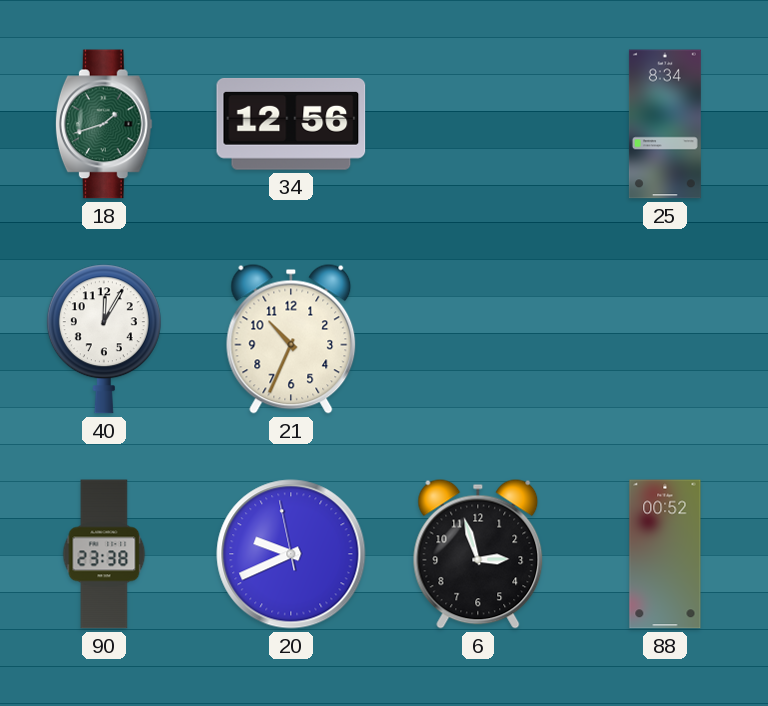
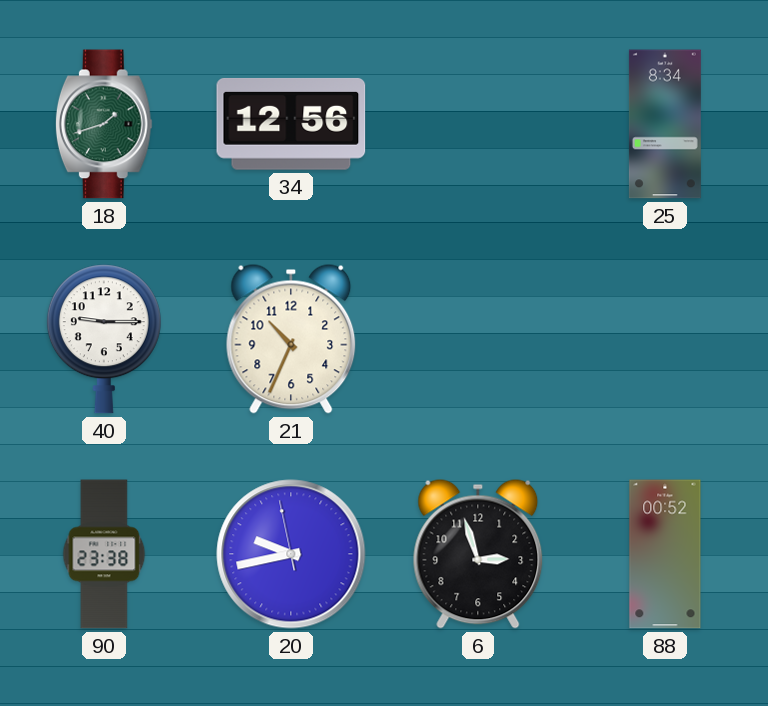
40: 12:05 -> 9:15 (104, 339)
20: 9:40 -> 9:42 (291, 554)
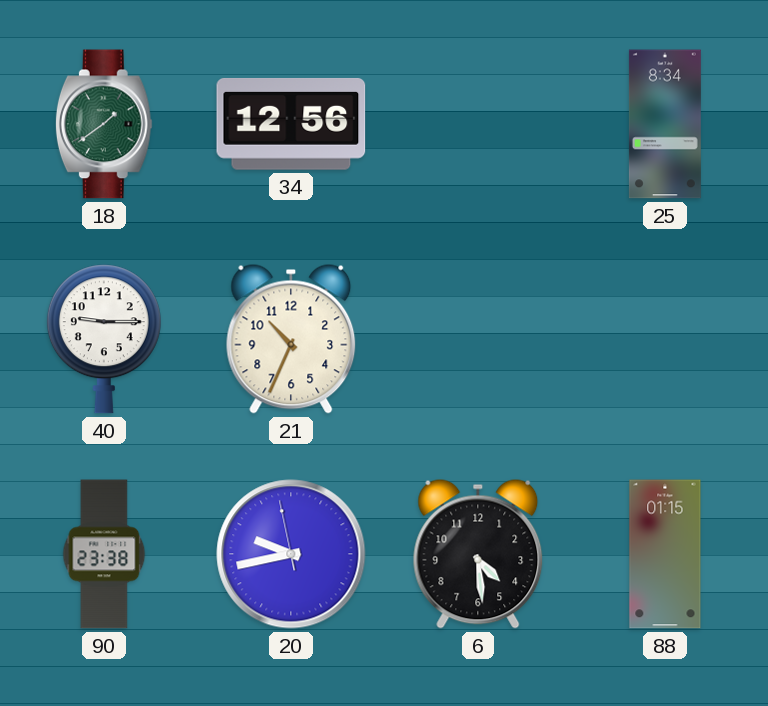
18: 1:42 -> 1:39 (104, 124)
6: 2:57 -> 4:29 (478, 554)
88: 00:52 -> 01:15 (665, 554)
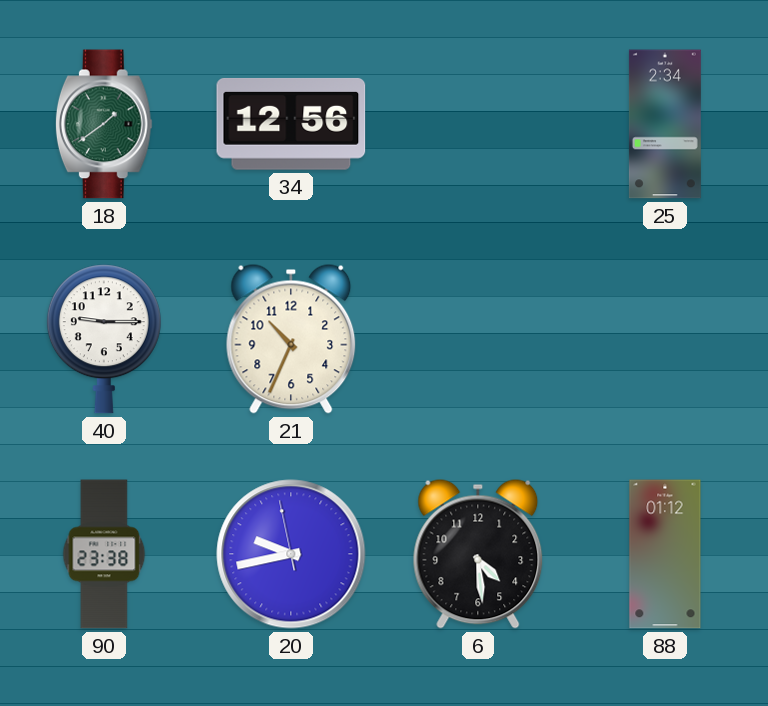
25: 8:34 -> 2:34 (665, 124)
88: 01:15 -> 01:12 (665, 554)
